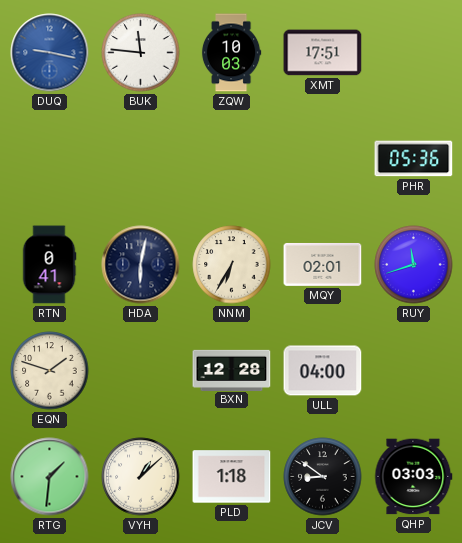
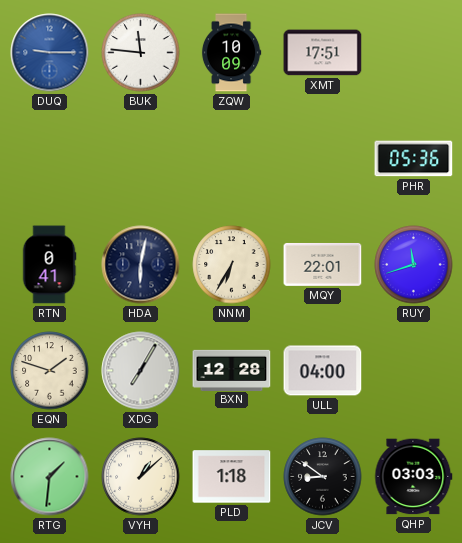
DUQ: 9:17 -> 9:15 (50, 53)
ZQW: 10:03 -> 10:09 (231, 53)
MQY: 02:01 -> 22:01 (323, 264)
XDG: none -> 7:05 (141, 371)
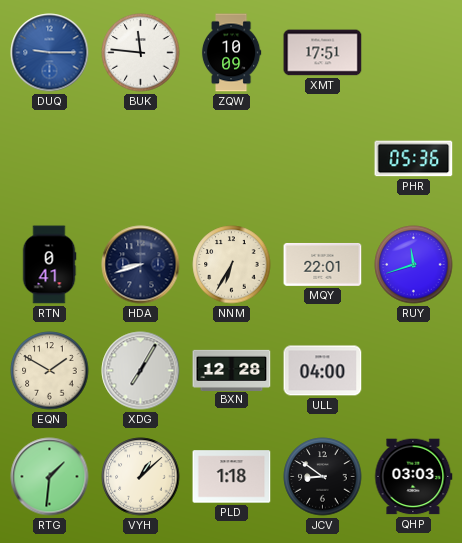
HDA: 6:02 -> 8:42 (141, 265)
EQN: 1:48 -> 1:50 (50, 371)
